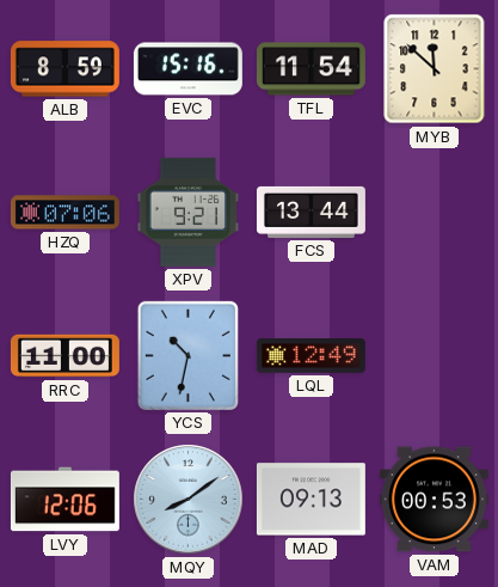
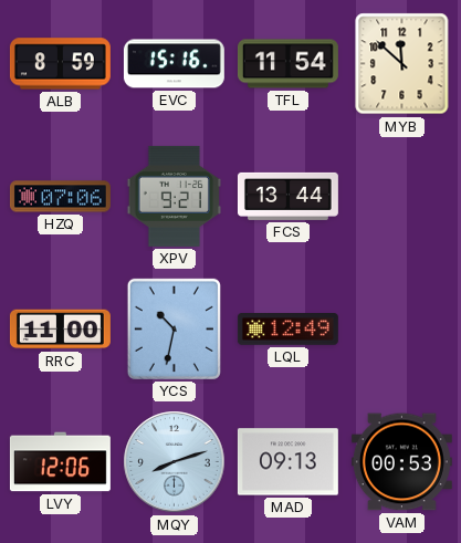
MQY: 8:09 -> 8:12 (175, 462)
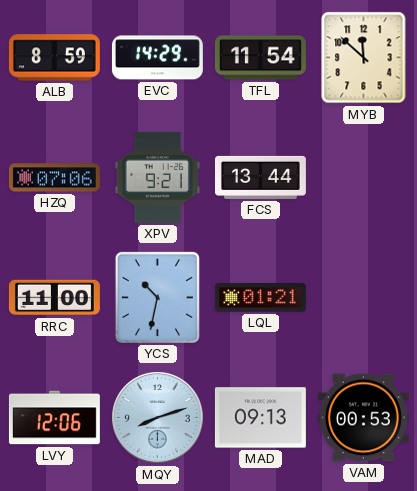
EVC: 15:16 -> 14:29 (157, 58)
LQL: 12:49 -> 01:21 (260, 298)
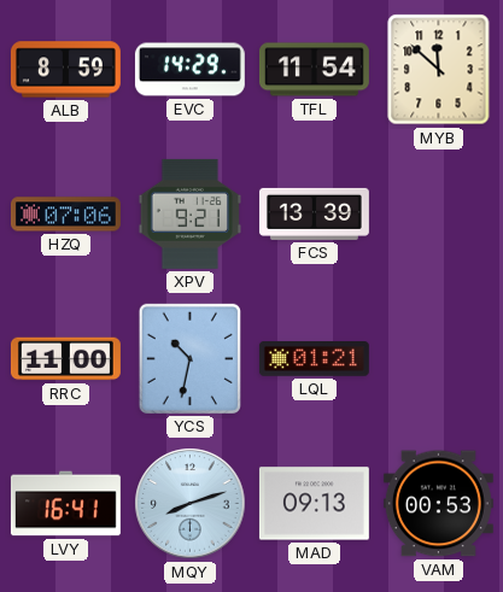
FCS: 13:44 -> 13:39 (314, 213)
LVY: 12:06 -> 16:41 (65, 504)
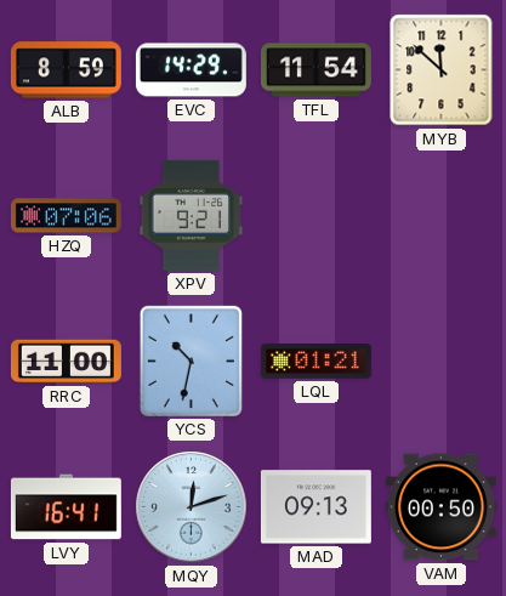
FCS: 13:39 -> none (314, 213)
MQY: 8:12 -> 12:12 (192, 507)
VAM: 00:53 -> 00:50 (440, 507)
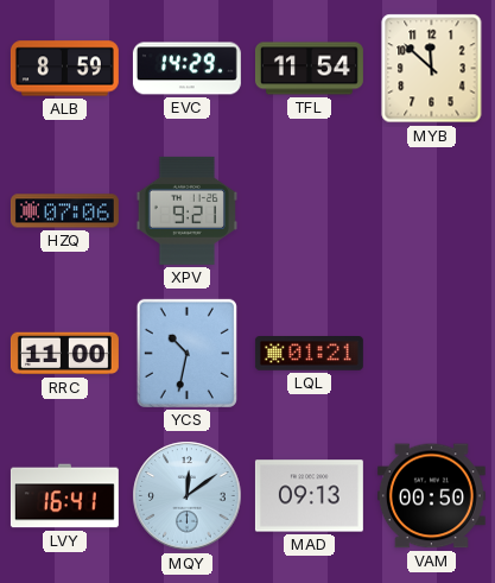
MQY: 12:12 -> 12:09 (188, 496)
